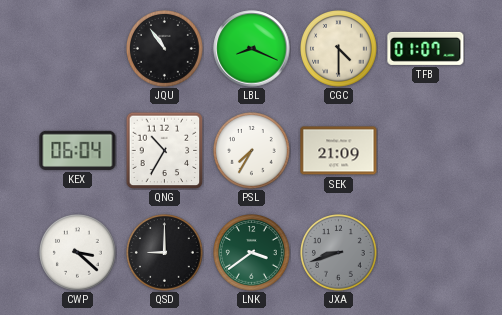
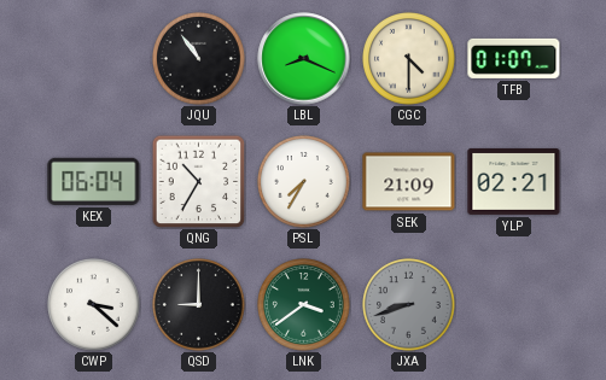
YLP: none -> 02:21 (514, 182)
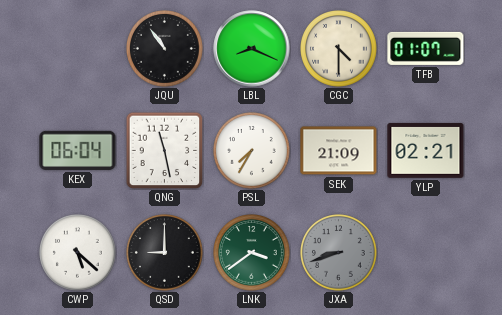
QNG: 10:35 -> 11:28 (164, 150)
CWP: 3:22 -> 5:22 (78, 253)
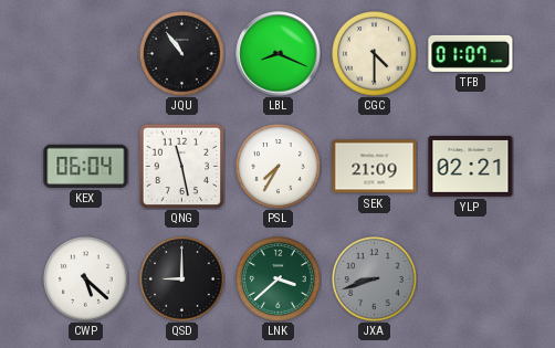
LNK: 3:39 -> 3:38 (279, 280)
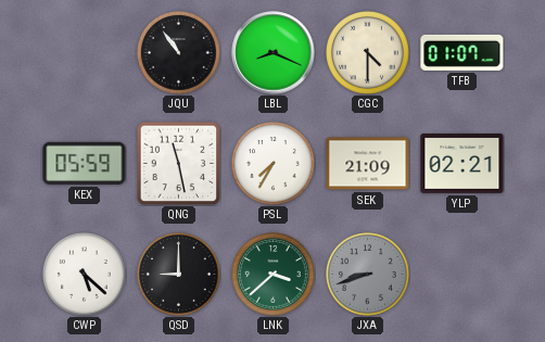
KEX: 06:04 -> 05:59 (85, 163)
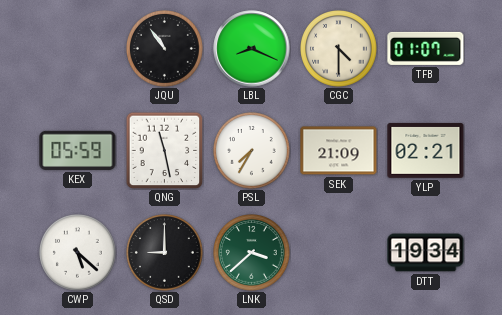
JXA: 8:42 -> none (368, 275)
DTT: none -> 19:34 (426, 253)
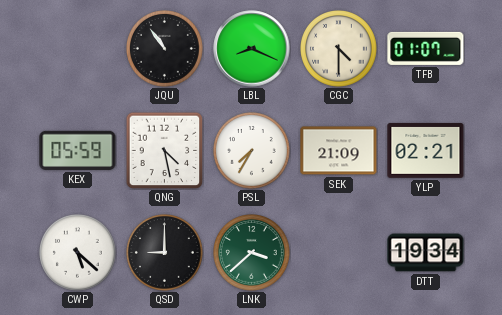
QNG: 11:28 -> 4:28 (164, 150)
